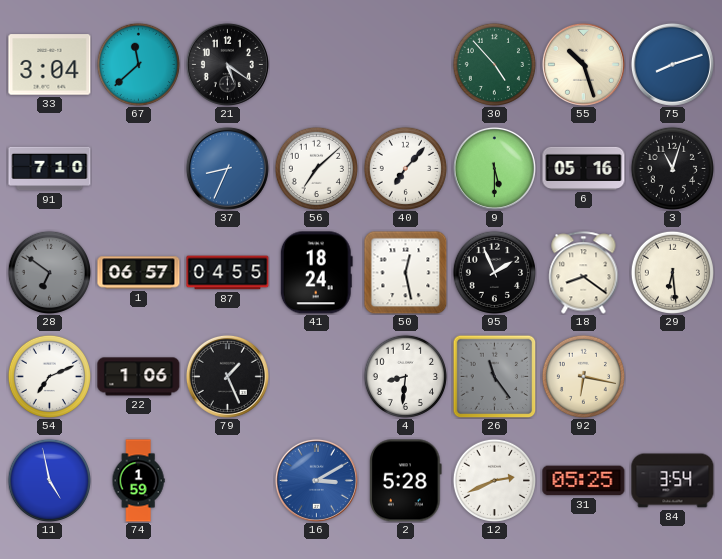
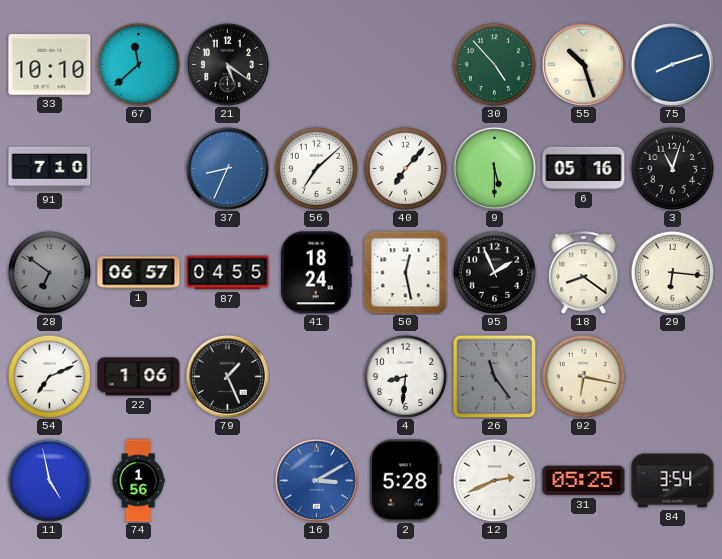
33: 3:04 -> 10:10 (50, 65)
29: 6:29 -> 6:16 (672, 272)
74: 1:59 -> 1:56 (138, 481)
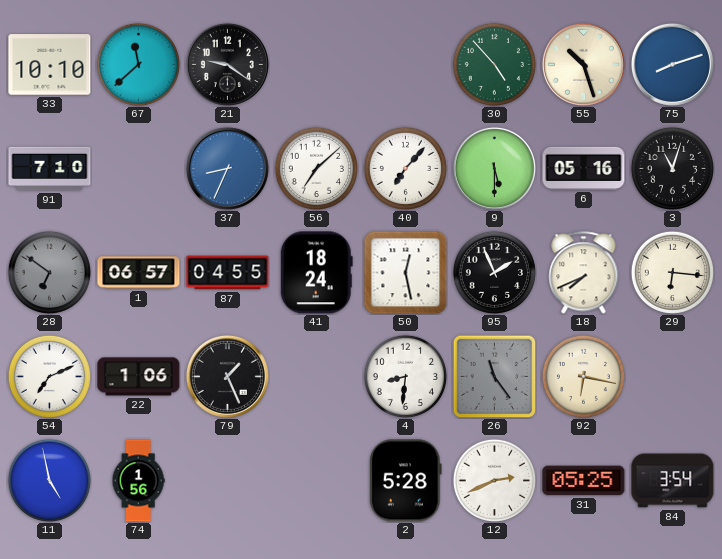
21: 5:21 -> 9:21 (227, 64)
18: 8:21 -> 7:41 (584, 273)
16: 3:10 -> none (316, 480)
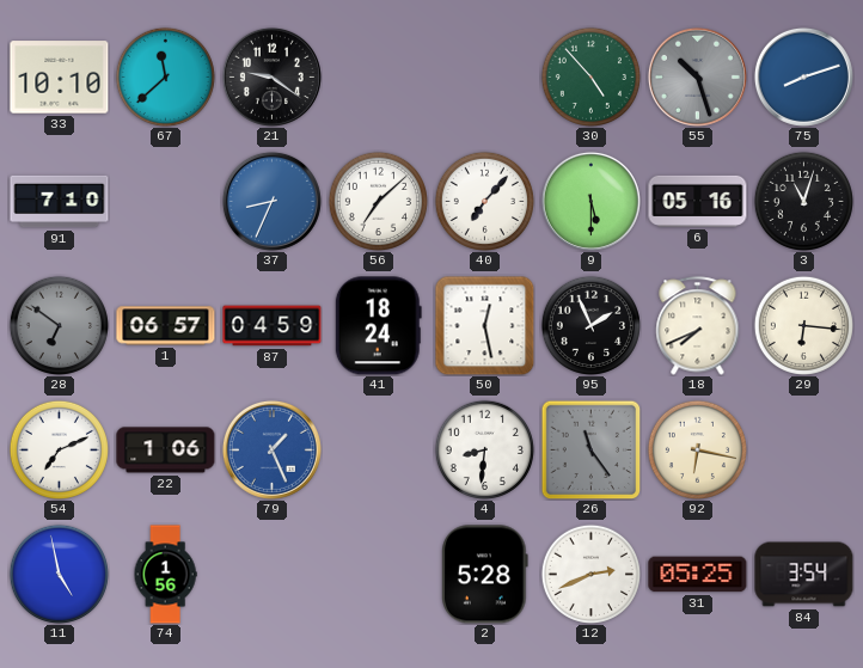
55 dial: cream -> grey (697, 76)
87: 04:55 -> 04:59 (273, 326)
79 dial: black -> blue (271, 449)
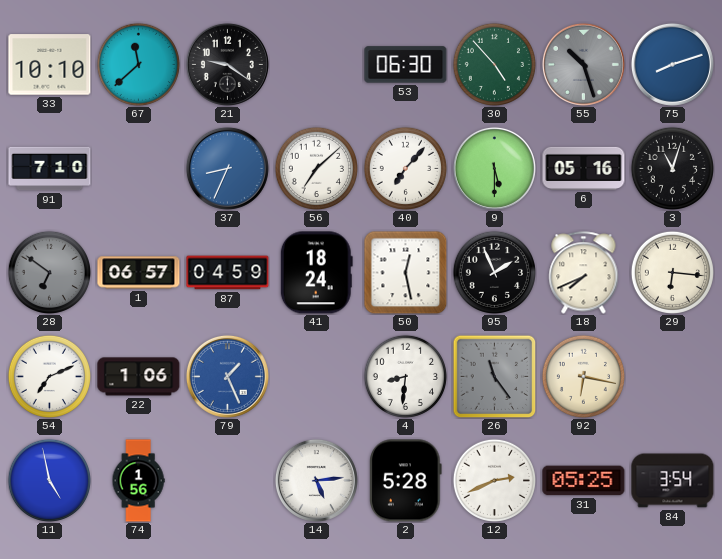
53: none -> 06:30 (406, 65)
14: none -> 5:14 (316, 480)
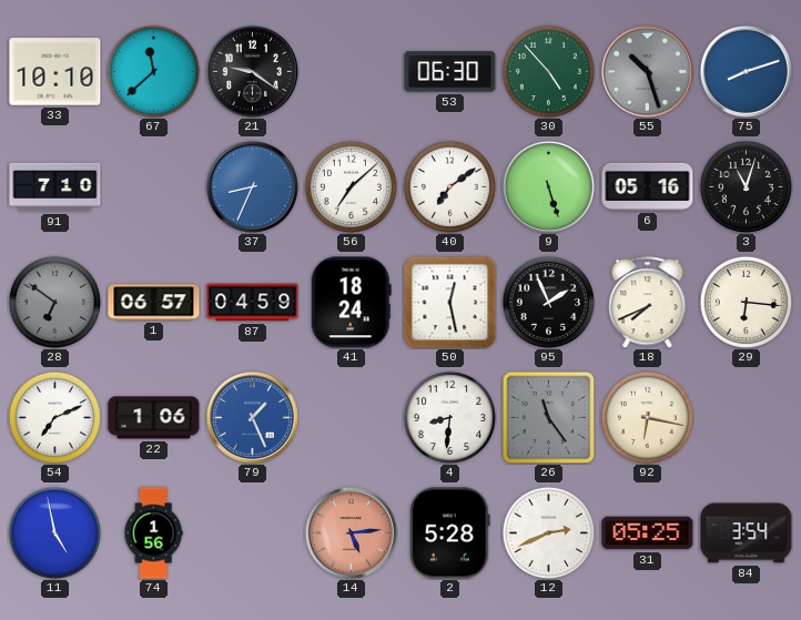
40: 7:07 -> 7:09 (449, 186)
9: 5:30 -> 5:27 (548, 186)
14 dial: white -> salmon (351, 532)
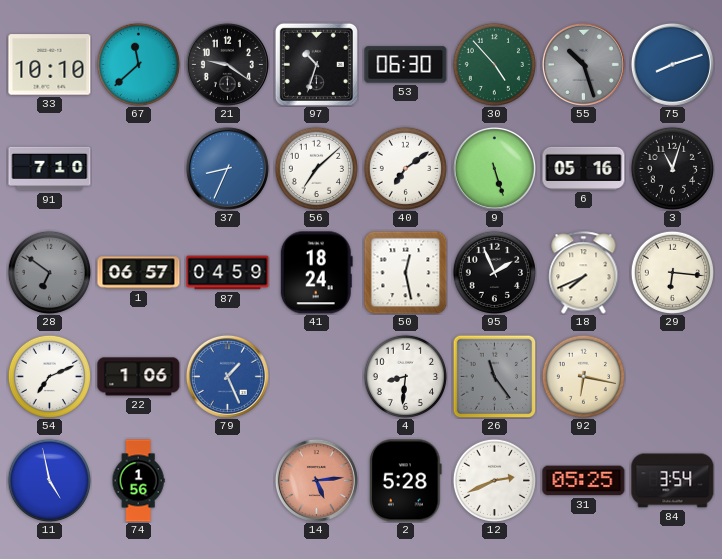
97: none -> 10:33 (316, 64)
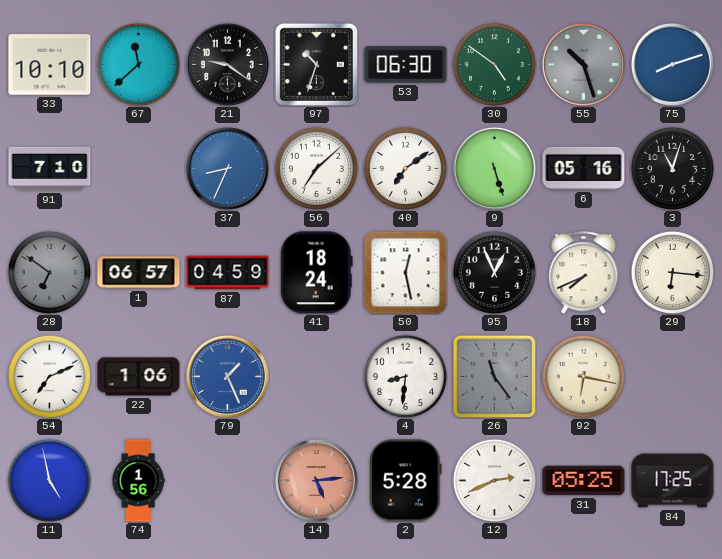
30: 4:53 -> 4:51 (494, 64)
95: 1:56 -> 12:56 (494, 272)
84: 3:54 -> 17:25 (673, 481)
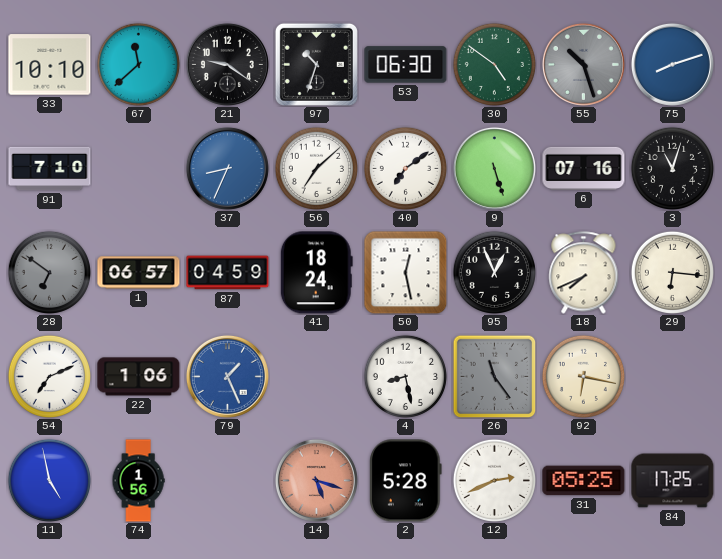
6: 05:16 -> 07:16 (584, 168)
4: 8:31 -> 8:28 (405, 376)
14: 5:14 -> 5:18 (316, 480)
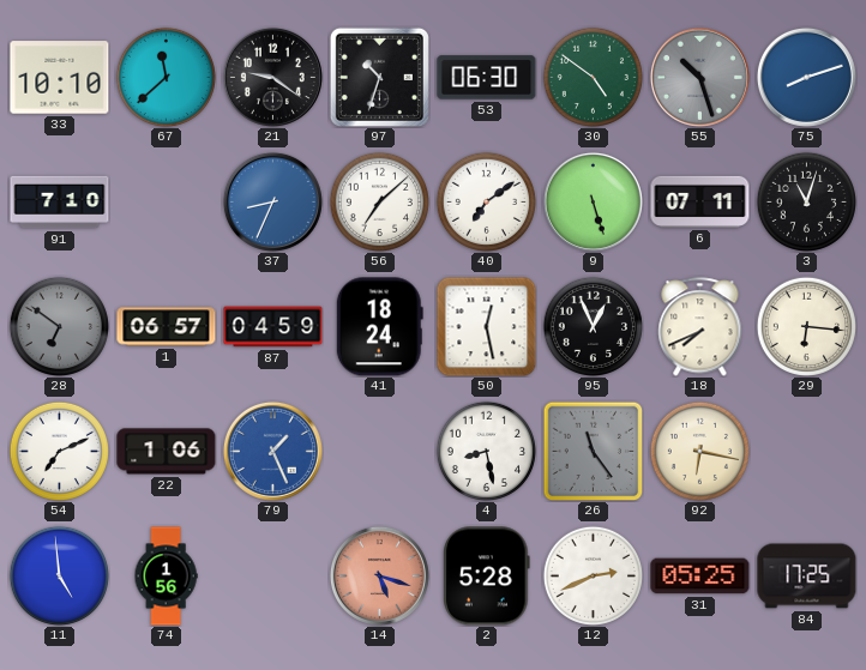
6: 07:16 -> 07:11 (700, 201)
11: 4:58 -> 4:59 (59, 575)
